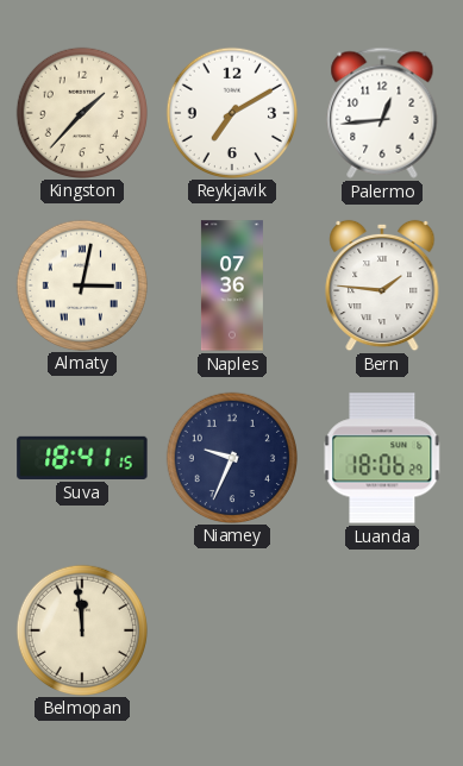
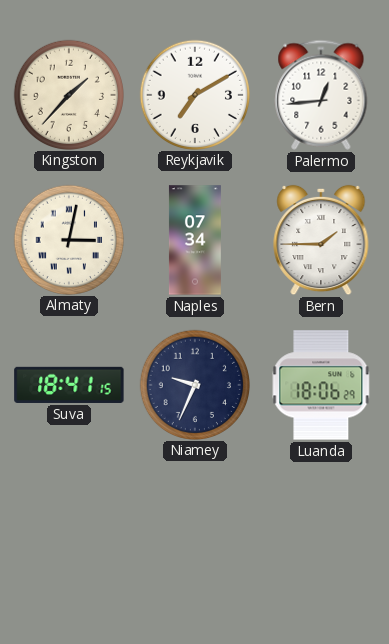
Naples: 07:36 -> 07:34 (195, 240)
Bern: 1:46 -> 1:45 (321, 240)
Belmopan: 11:59 -> none (81, 629)
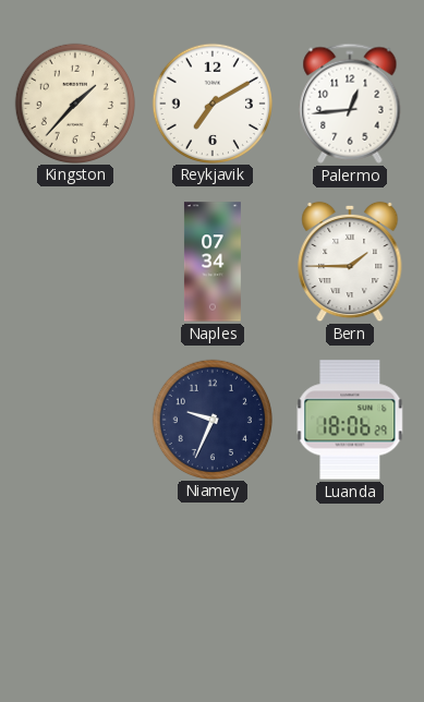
Almaty: 3:02 -> none (68, 239)
Suva: 18:41 -> none (69, 385)
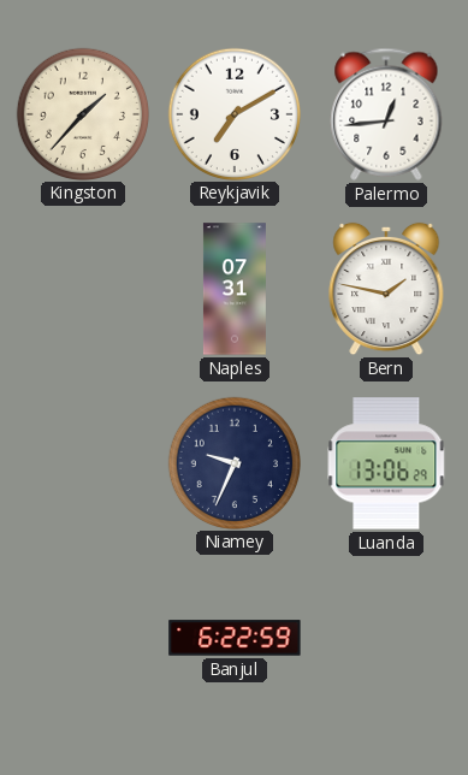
Naples: 07:34 -> 07:31 (235, 289)
Bern: 1:45 -> 1:47 (386, 289)
Luanda: 18:06 -> 13:06 (386, 463)
Banjul: none -> 6:22 (235, 638)
